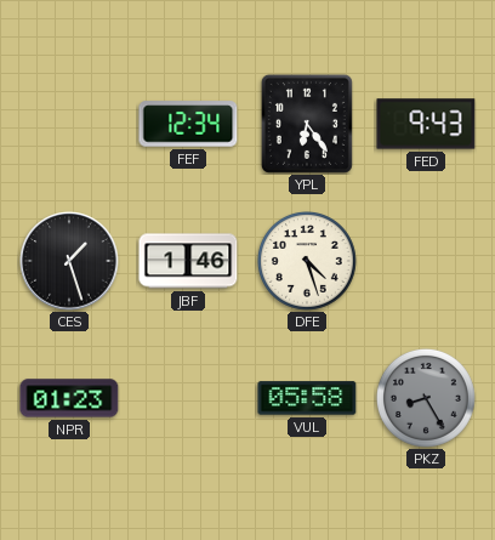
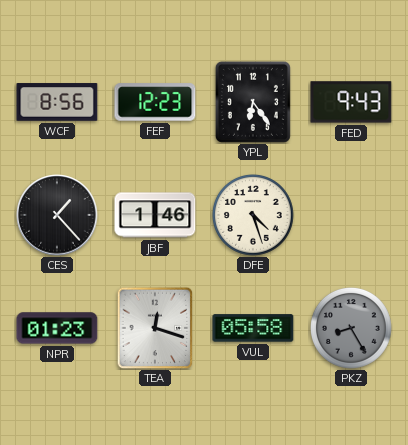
WCF: none -> 8:56 (57, 102)
FEF: 12:34 -> 12:23 (155, 102)
CES: 1:27 -> 1:23 (57, 215)
TEA: none -> 12:18 (155, 328)
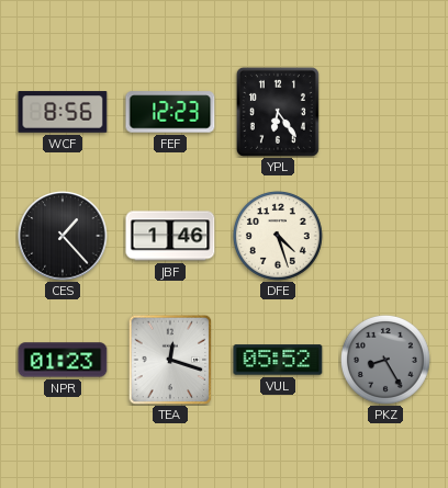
FED: 9:43 -> none (351, 102)
VUL: 05:58 -> 05:52 (278, 360)
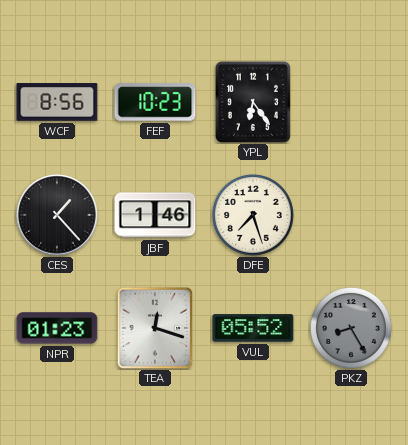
FEF: 12:23 -> 10:23 (155, 102)
DFE: 4:27 -> 7:27 (254, 216)
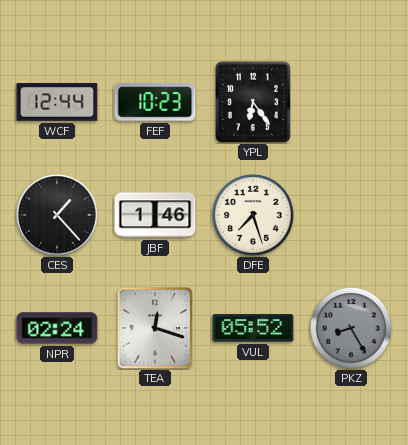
WCF: 8:56 -> 12:44 (57, 102)
NPR: 01:23 -> 02:24 (57, 328)
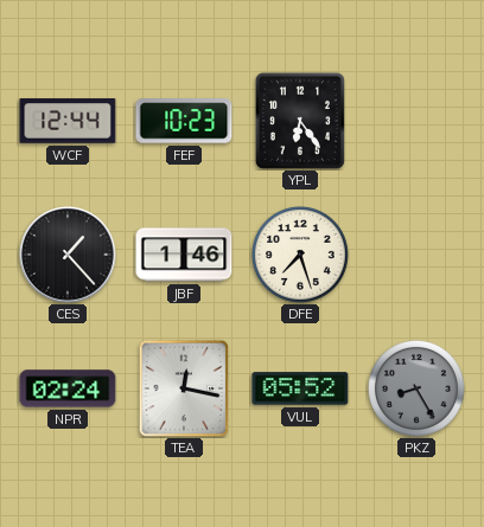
TEA: 12:18 -> 12:17 (184, 388)
